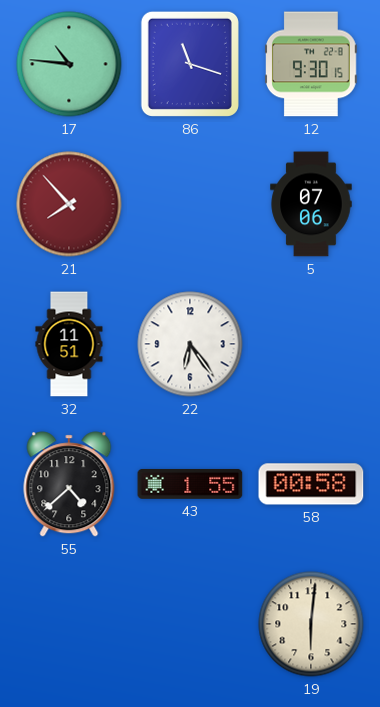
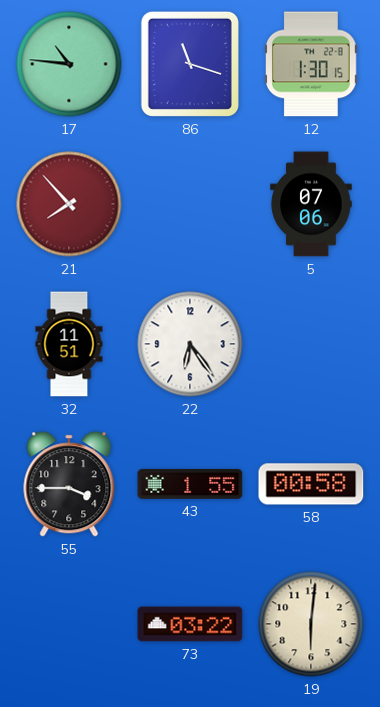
12: 9:30 -> 1:30 (312, 64)
55: 4:38 -> 3:45 (69, 484)
73: none -> 03:22 (190, 624)
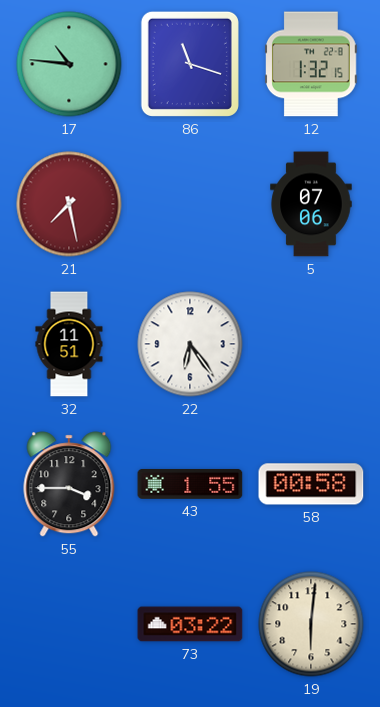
12: 1:30 -> 1:32 (312, 64)
21: 7:53 -> 7:28 (69, 204)
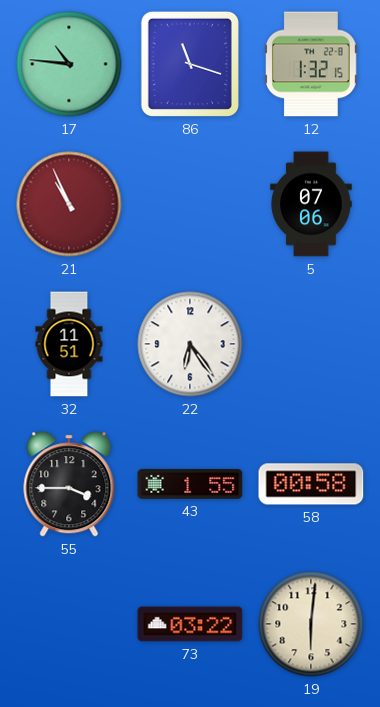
21: 7:28 -> 10:56 (69, 204)
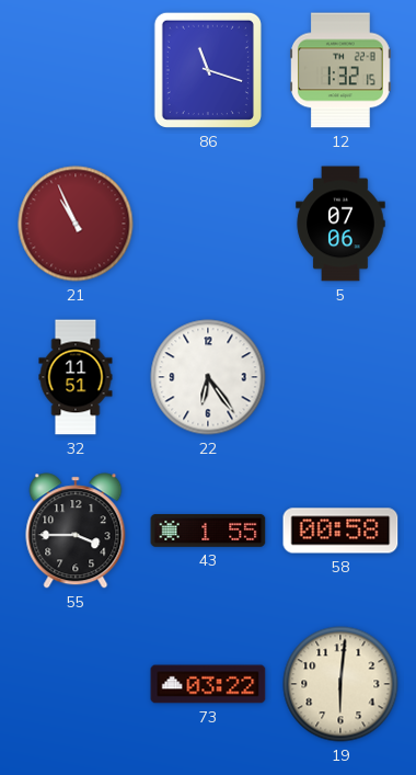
17: 10:46 -> none (69, 64)
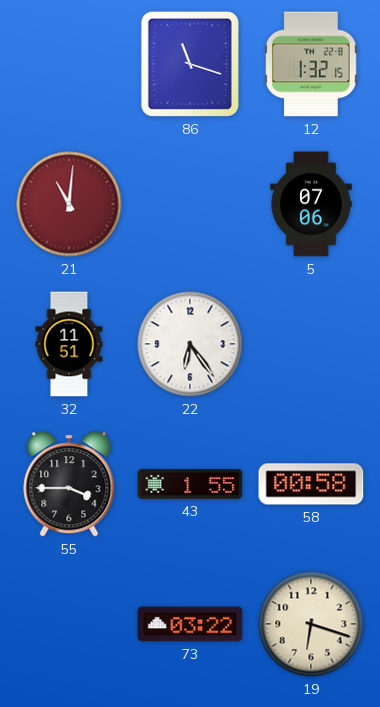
21: 10:56 -> 11:01 (69, 204)
19: 6:01 -> 6:18 (311, 624)
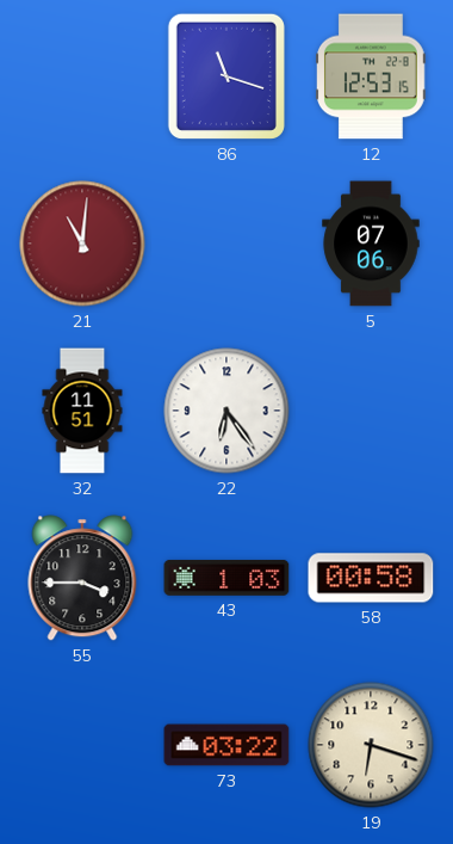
12: 1:32 -> 12:53 (372, 76)
43: 1:55 -> 1:03 (226, 578)
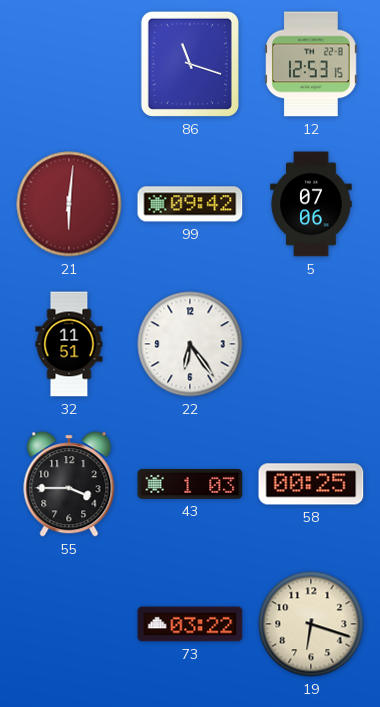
21: 11:01 -> 6:01 (69, 204)
99: none -> 09:42 (190, 204)
58: 00:58 -> 00:25 (311, 484)
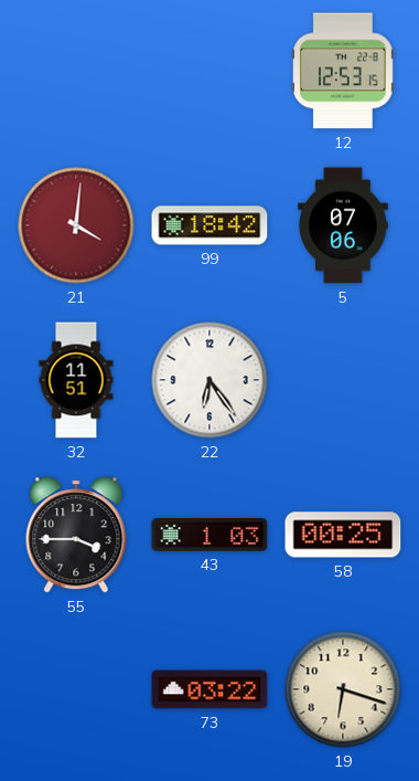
86: 11:18 -> none (190, 64)
21: 6:01 -> 4:01 (76, 225)
99: 09:42 -> 18:42 (209, 225)
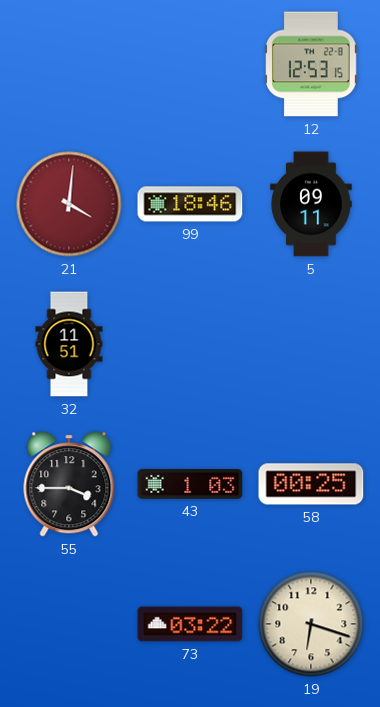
99: 18:42 -> 18:46 (190, 204)
5: 07:06 -> 09:11 (311, 204)
22: 6:24 -> none (209, 380)
